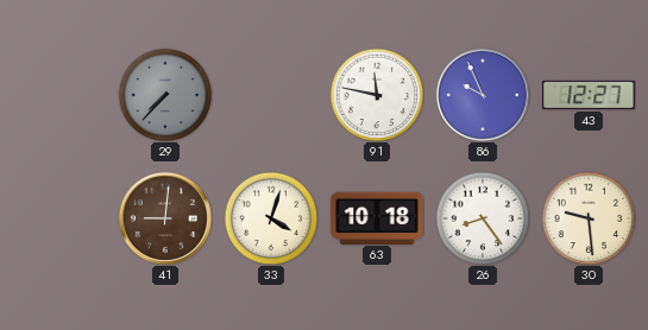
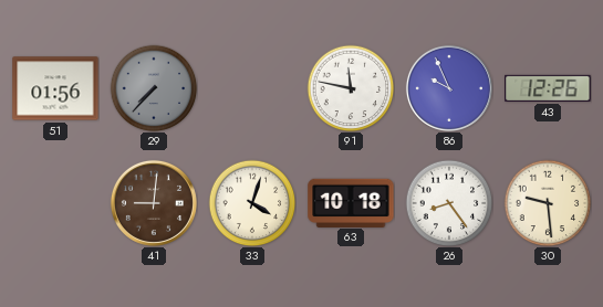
51: none -> 01:56 (55, 88)
43: 12:27 -> 12:26 (548, 88)
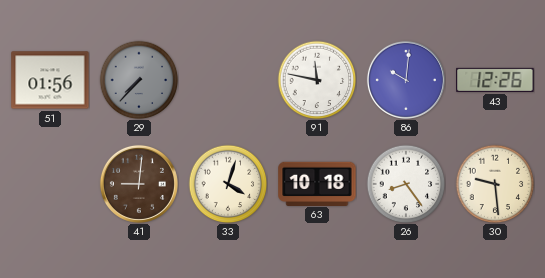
86: 9:56 -> 10:01 (406, 80)
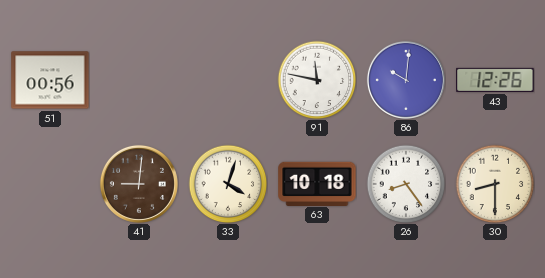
51: 01:56 -> 00:56 (50, 80)
29: 7:37 -> none (139, 80)
30: 9:29 -> 8:30 (495, 184)
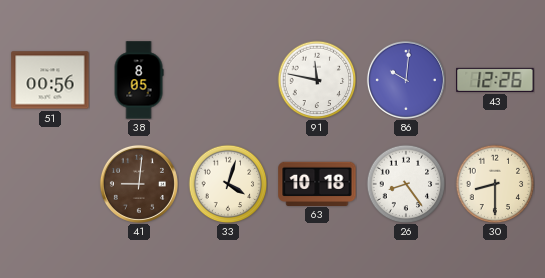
38: none -> 8:05 (139, 80)
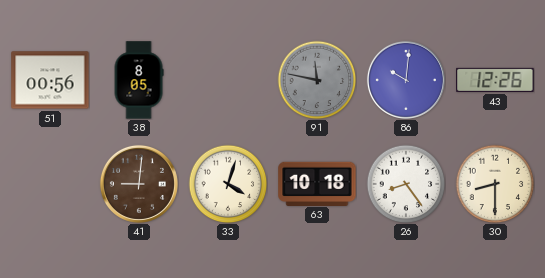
91 dial: white -> grey (317, 80)
